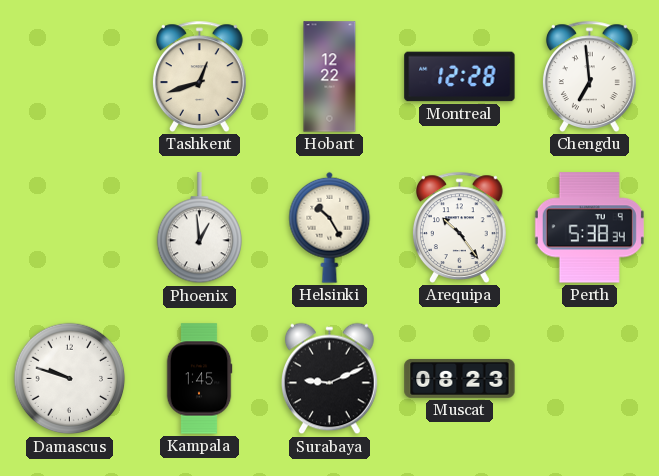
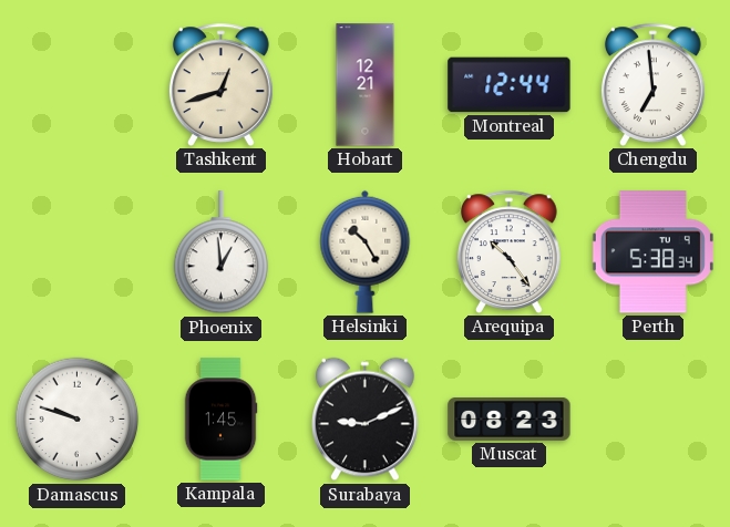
Hobart: 12:22 -> 12:21 (366, 85)
Montreal: 12:28 -> 12:44 (510, 85)
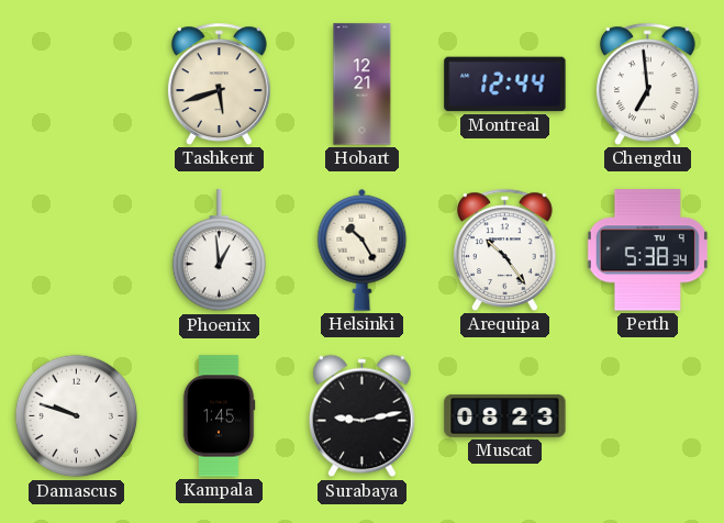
Tashkent: 12:42 -> 5:42 (220, 84)
Surabaya: 9:11 -> 9:13 (363, 416)
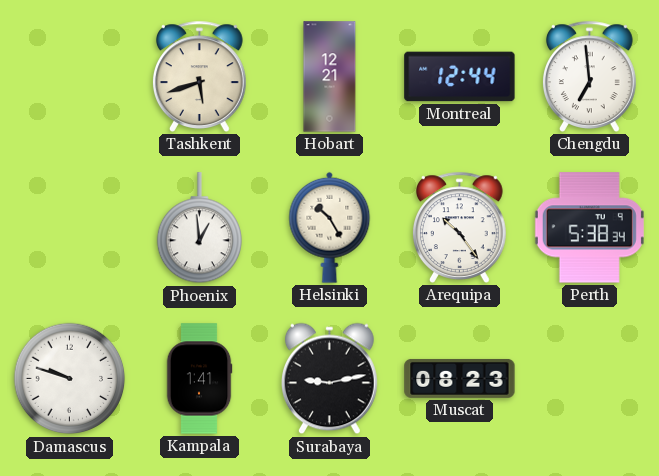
Kampala: 1:45 -> 1:41 (199, 379)
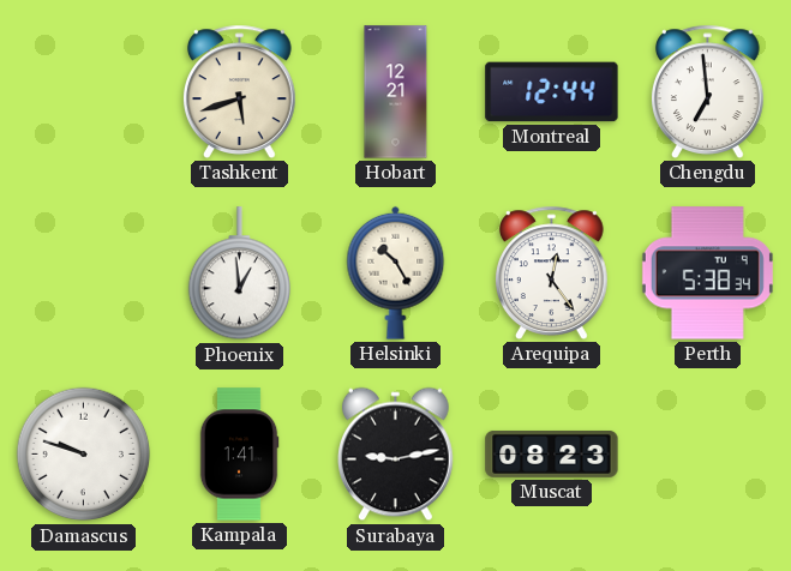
Arequipa: 10:24 -> 12:24 (552, 272)
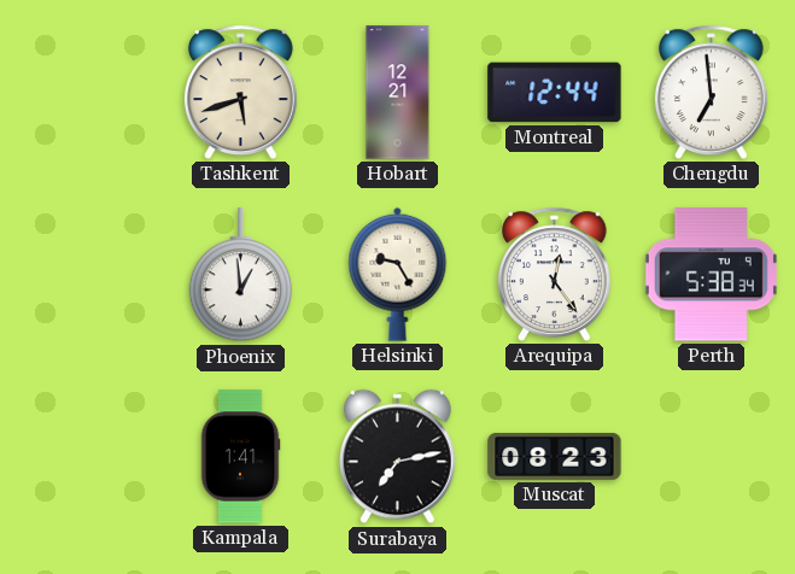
Helsinki: 10:25 -> 9:25 (398, 274)
Damascus: 9:48 -> none (84, 455)
Surabaya: 9:13 -> 7:13 (398, 457)
